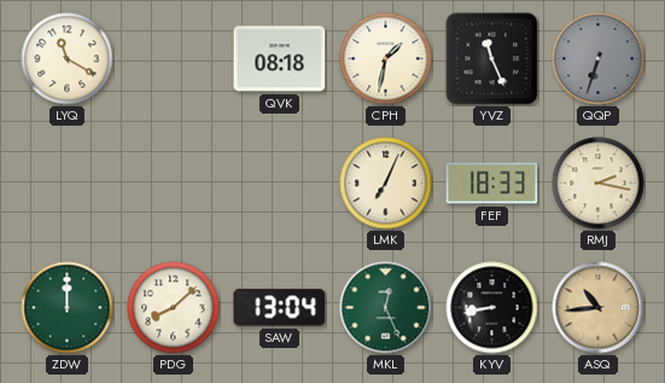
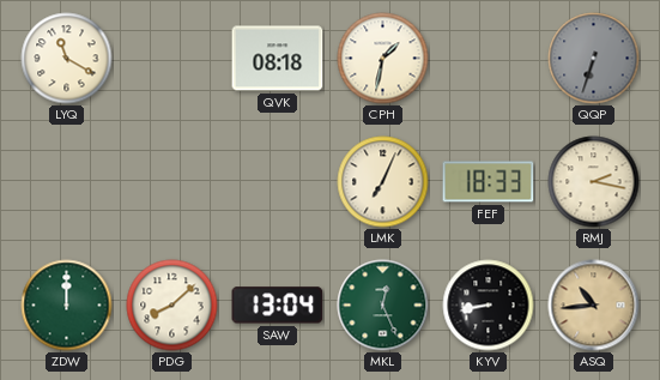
YVZ: 11:26 -> none (492, 59)
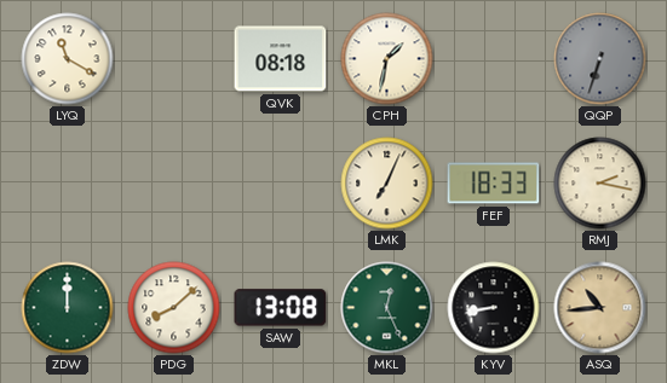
SAW: 13:04 -> 13:08 (281, 308)
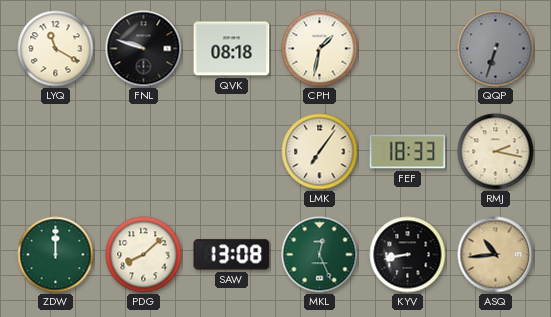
FNL: none -> 9:48 (144, 49)
LMK: 7:04 -> 7:06 (320, 152)
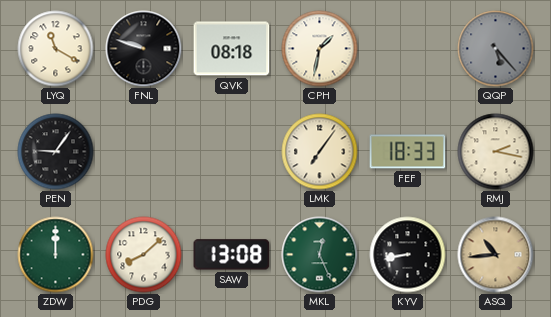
QQP: 6:33 -> 5:23 (496, 49)
PEN: none -> 9:06 (56, 152)
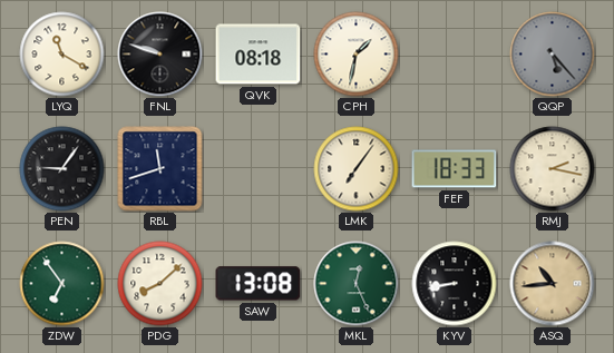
RBL: none -> 11:42 (160, 169)
ZDW: 12:00 -> 6:54 (62, 284)
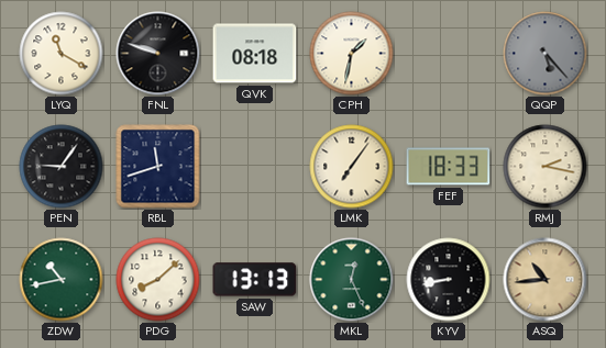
ZDW: 6:54 -> 10:43 (62, 280)
SAW: 13:08 -> 13:13 (255, 280)
